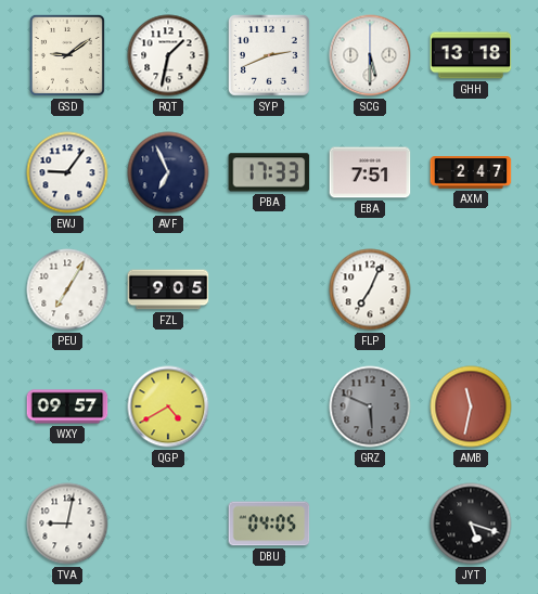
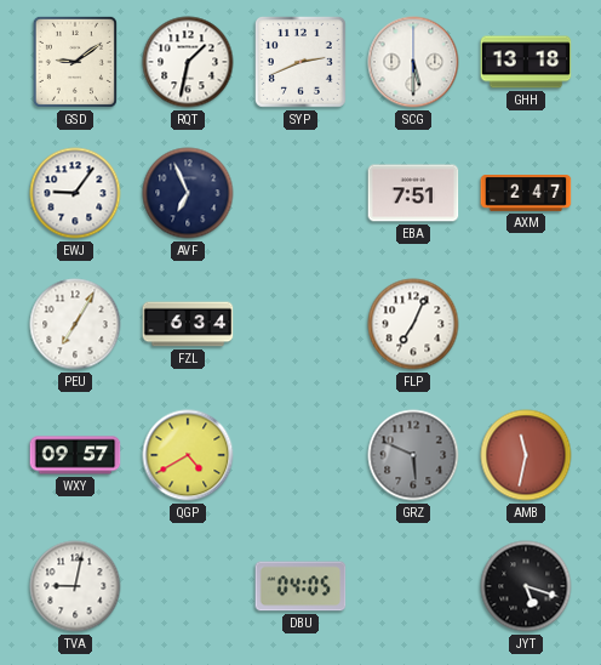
PBA: 17:33 -> none (269, 172)
FZL: 9:05 -> 6:34 (188, 324)
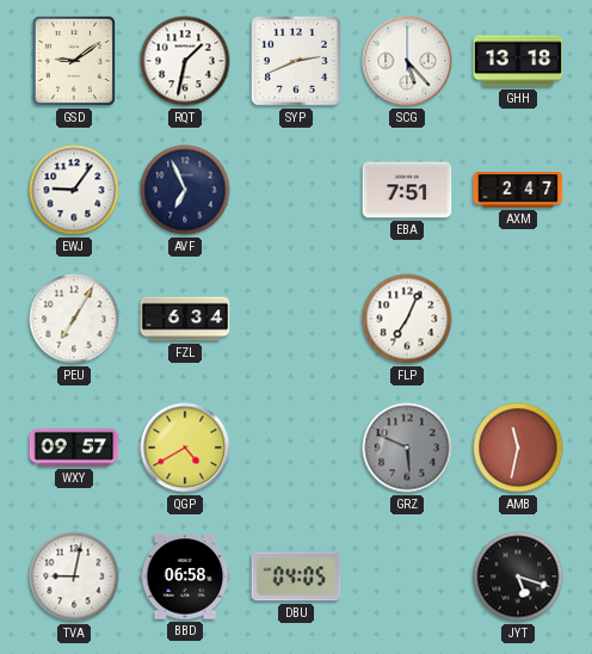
SCG: 5:30 -> 5:23 (407, 61)
BBD: none -> 06:58 (185, 576)
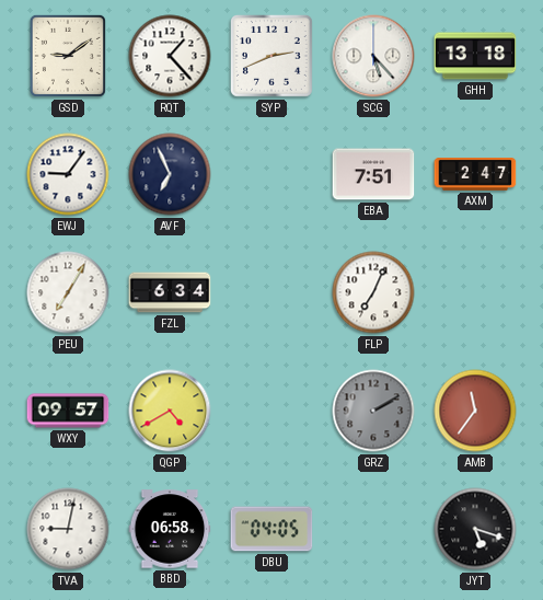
RQT: 1:32 -> 1:23 (170, 56)
GRZ: 5:49 -> 2:10 (373, 411)
AMB: 11:32 -> 11:36 (475, 411)
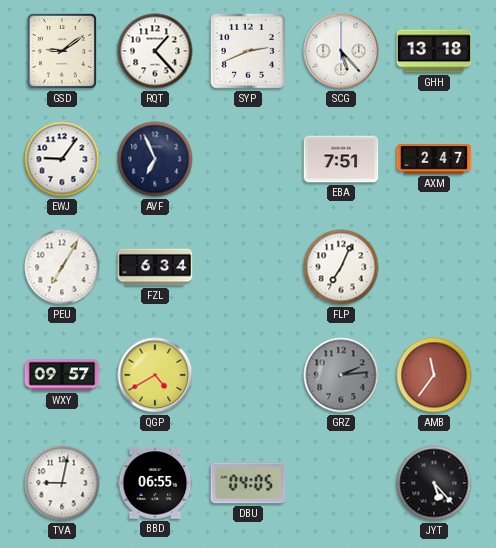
GRZ: 2:10 -> 2:14 (341, 375)
BBD: 06:58 -> 06:55 (155, 483)
JYT: 5:18 -> 5:23 (434, 483)
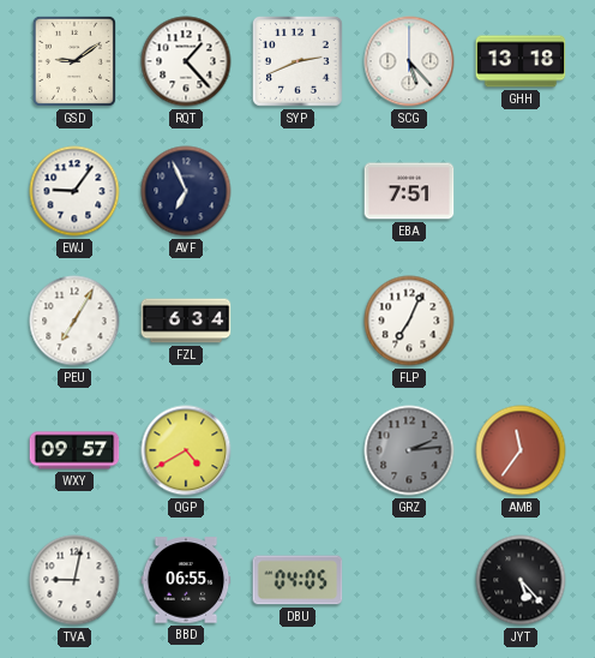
AXM: 2:47 -> none (434, 160)
